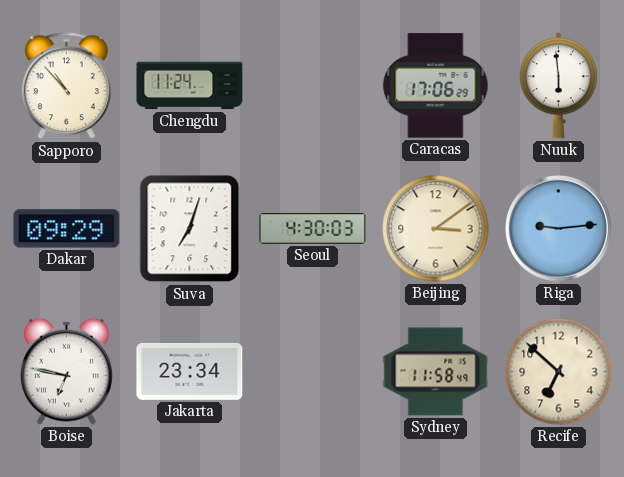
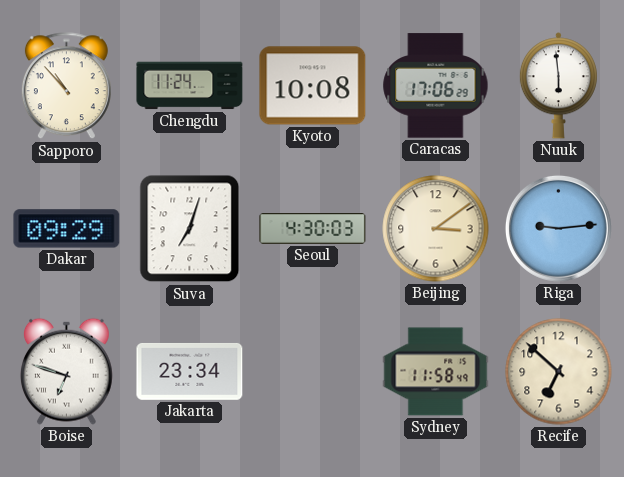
Kyoto: none -> 10:08 (313, 86)
Boise: 6:47 -> 6:48 (67, 371)
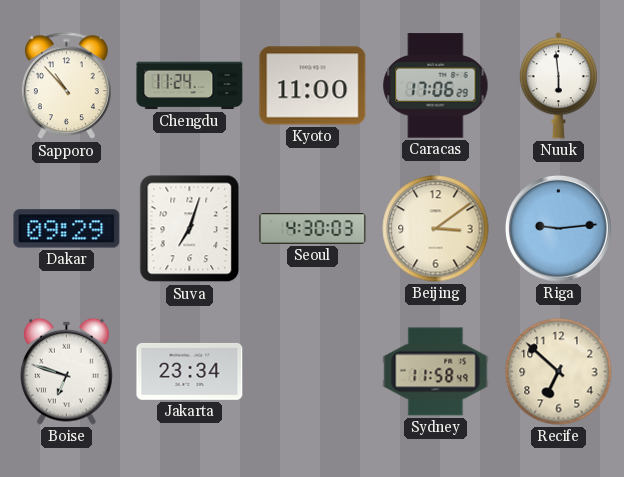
Kyoto: 10:08 -> 11:00 (313, 86)
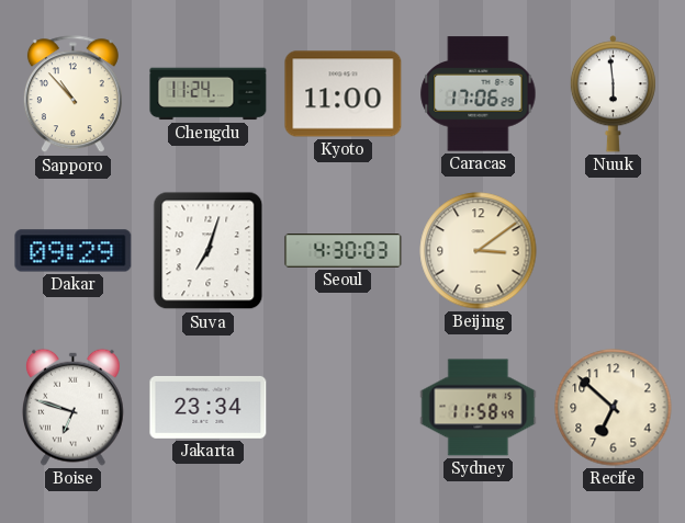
Riga: 9:14 -> none (558, 228)
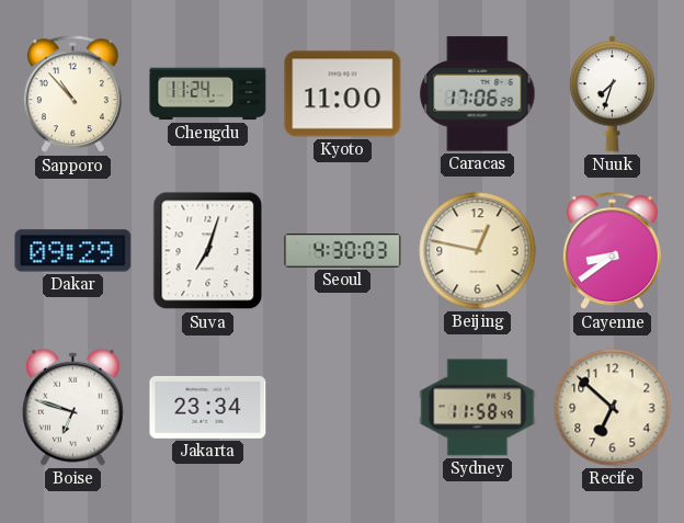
Nuuk: 5:59 -> 7:33 (612, 94)
Beijing: 3:09 -> 12:47 (478, 251)
Cayenne: none -> 8:39 (612, 251)
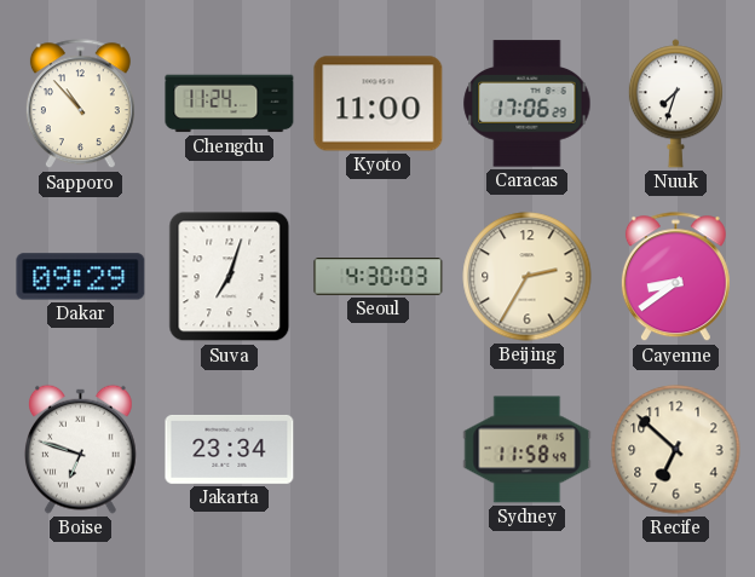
Beijing: 12:47 -> 2:35 (528, 277)
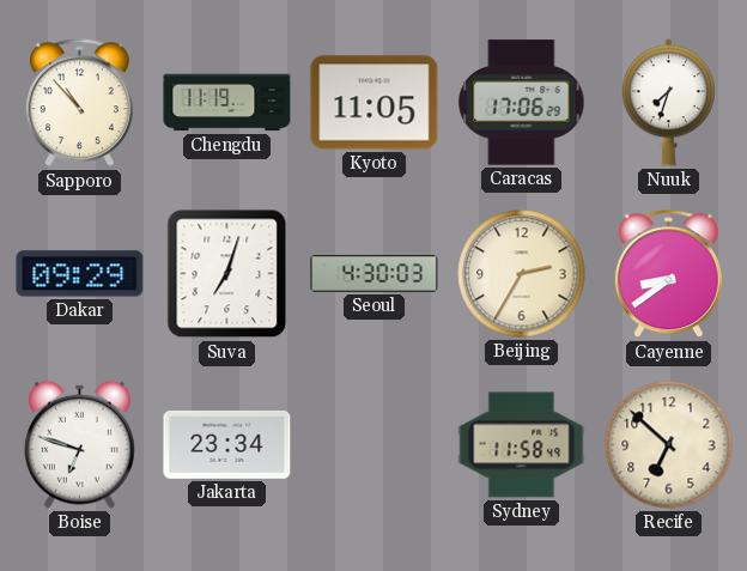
Chengdu: 11:24 -> 11:19 (227, 103)
Kyoto: 11:00 -> 11:05 (375, 103)
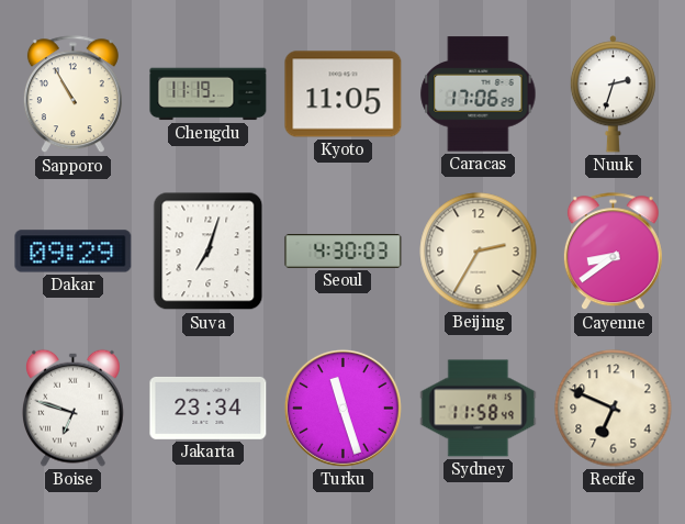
Sapporo: 10:53 -> 10:55 (72, 94)
Nuuk: 7:33 -> 2:33 (613, 94)
Turku: none -> 11:27 (343, 408)
Recife: 6:52 -> 6:49 (614, 409)
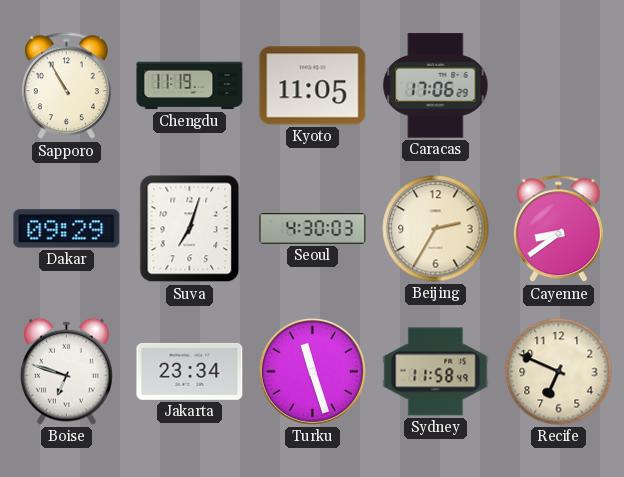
Nuuk: 2:33 -> none (613, 94)
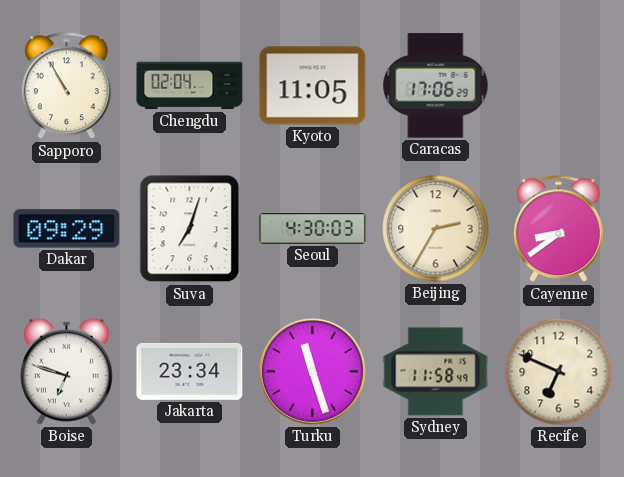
Chengdu: 11:19 -> 02:04 (190, 86)
